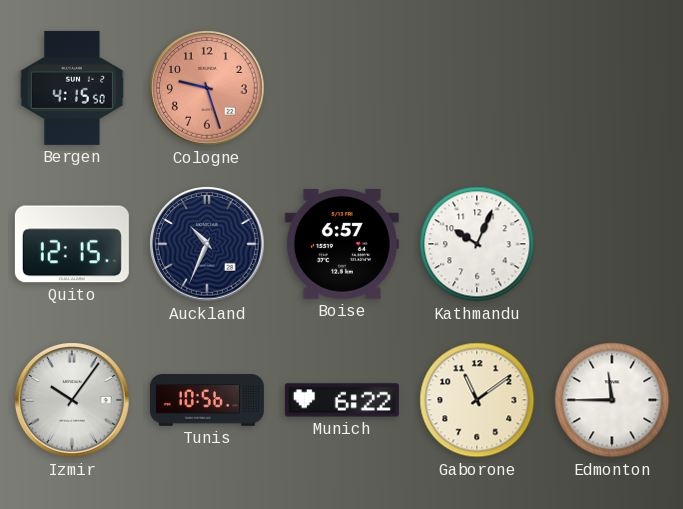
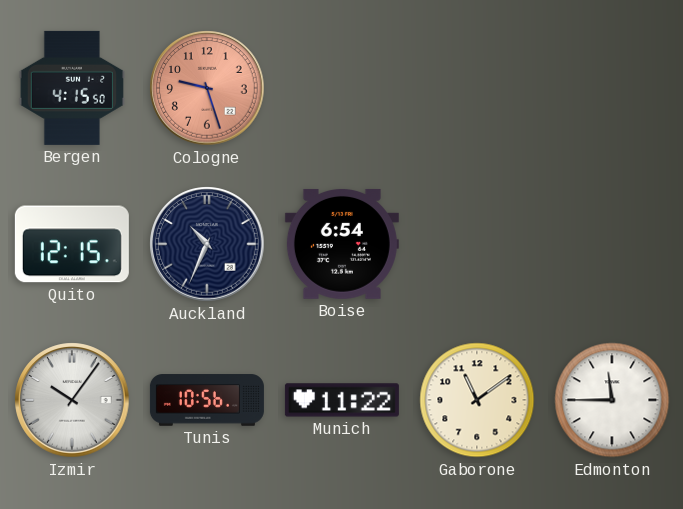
Boise: 6:57 -> 6:54 (342, 244)
Kathmandu: 10:04 -> none (477, 244)
Munich: 6:22 -> 11:22 (342, 400)
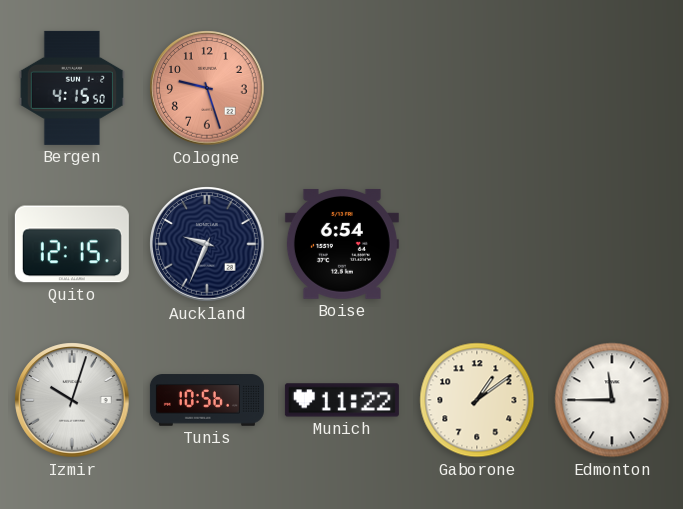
Auckland: 10:34 -> 9:34 (207, 244)
Izmir: 10:06 -> 10:03 (72, 400)
Gaborone: 11:09 -> 1:09 (477, 400)
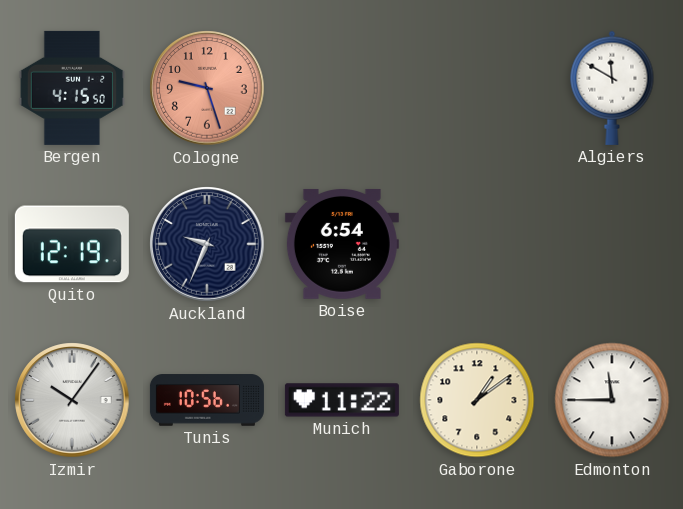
Algiers: none -> 11:50 (612, 88)
Quito: 12:15 -> 12:19 (72, 244)
Izmir: 10:03 -> 10:06 (72, 400)
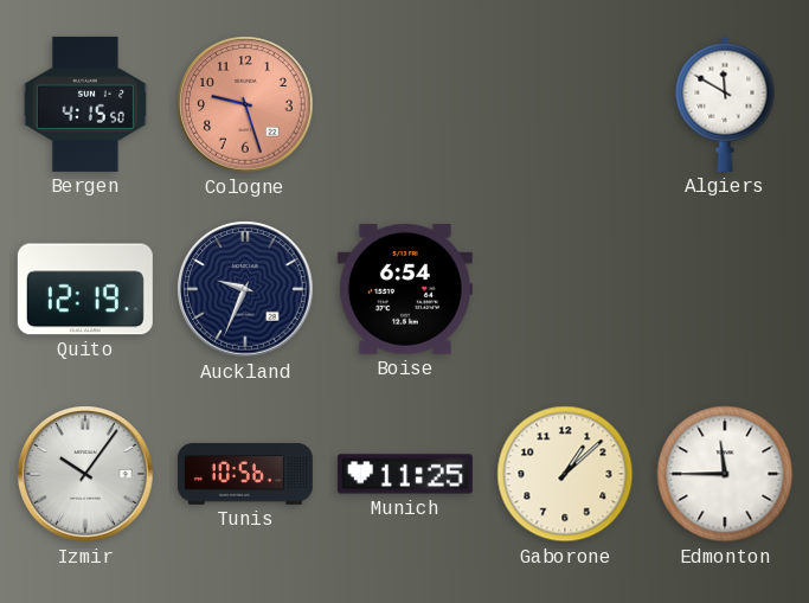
Munich: 11:22 -> 11:25 (405, 474)
Gaborone: 1:09 -> 1:08 (565, 474)
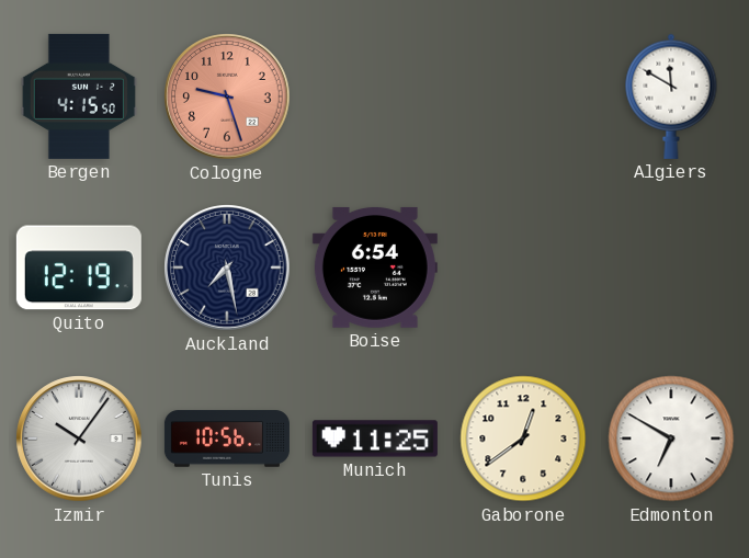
Auckland: 9:34 -> 7:28 (227, 267)
Gaborone: 1:08 -> 12:39 (523, 439)
Edmonton: 11:45 -> 6:50 (671, 439)
